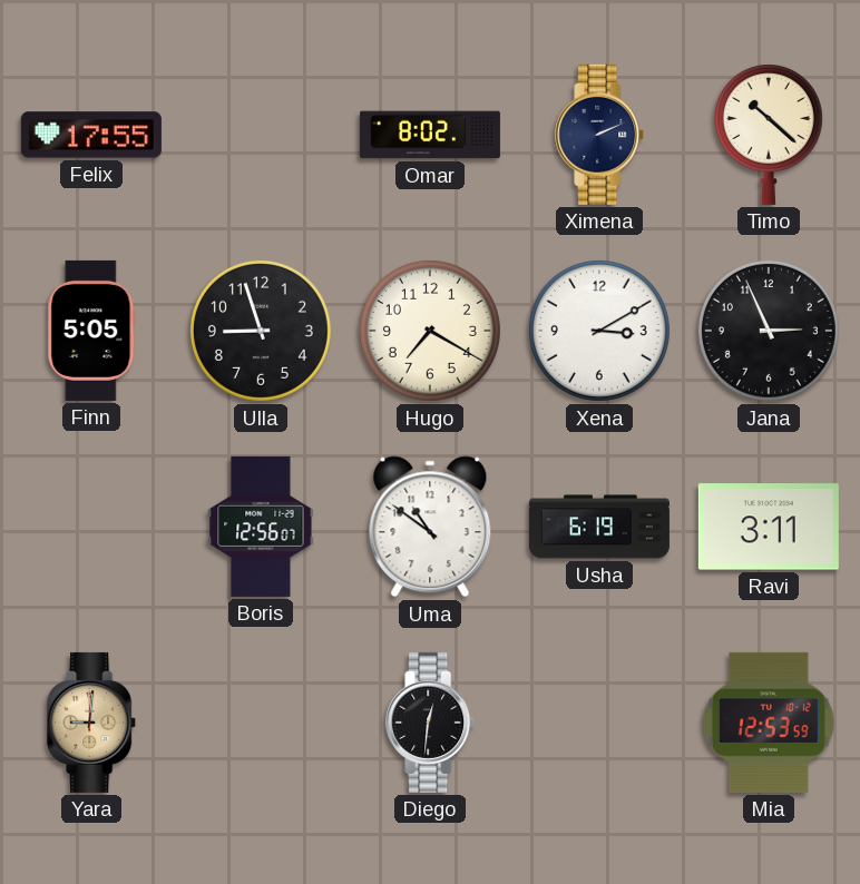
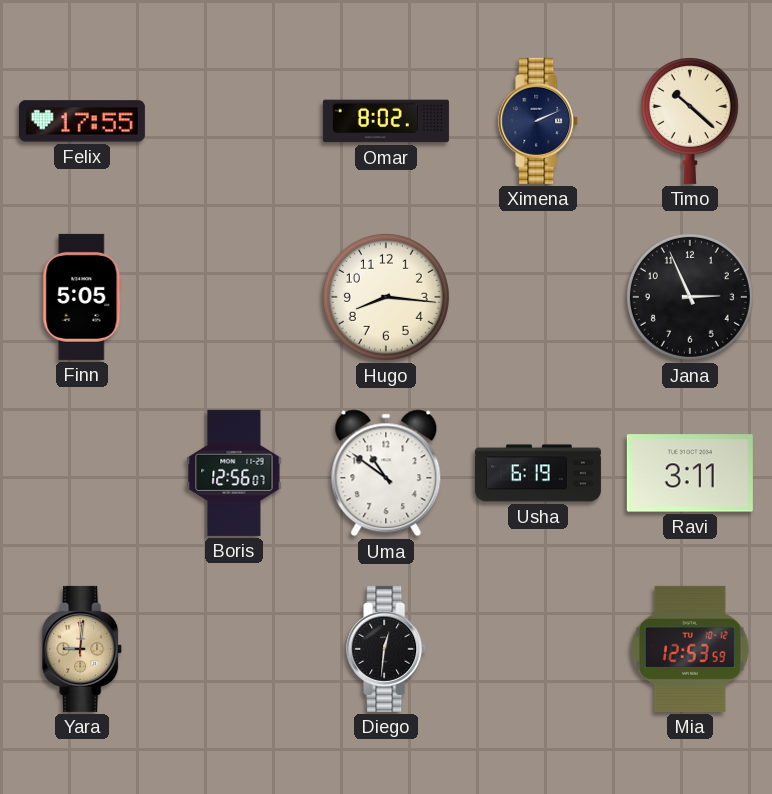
Ulla: 8:57 -> none (261, 331)
Hugo: 7:20 -> 8:16 (386, 297)
Xena: 3:10 -> none (599, 331)
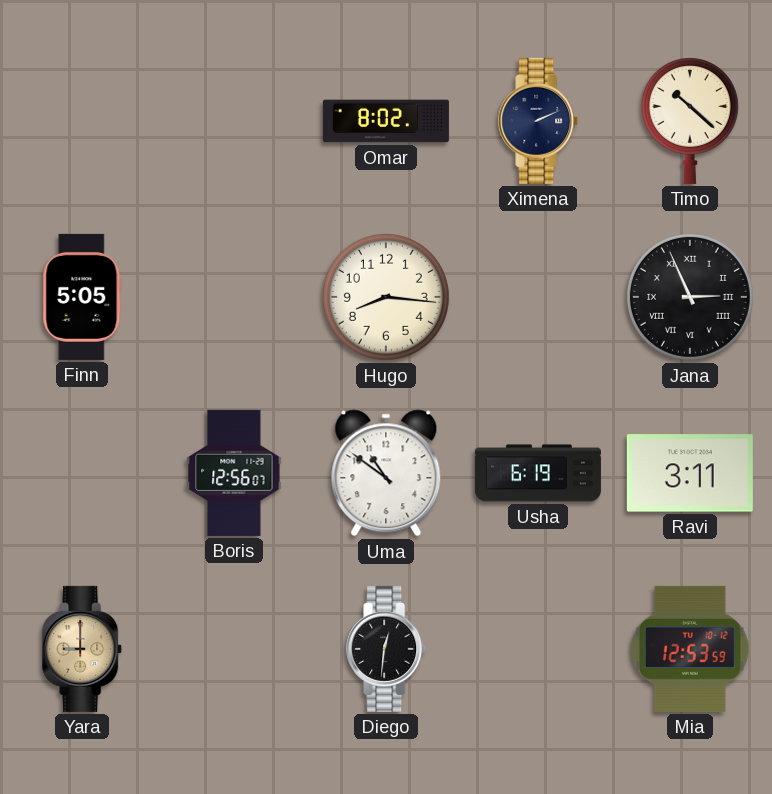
Felix: 17:55 -> none (82, 121)
Jana numerals: Arabic -> Roman (690, 297)
Yara: 9:01 -> 9:00 (83, 649)
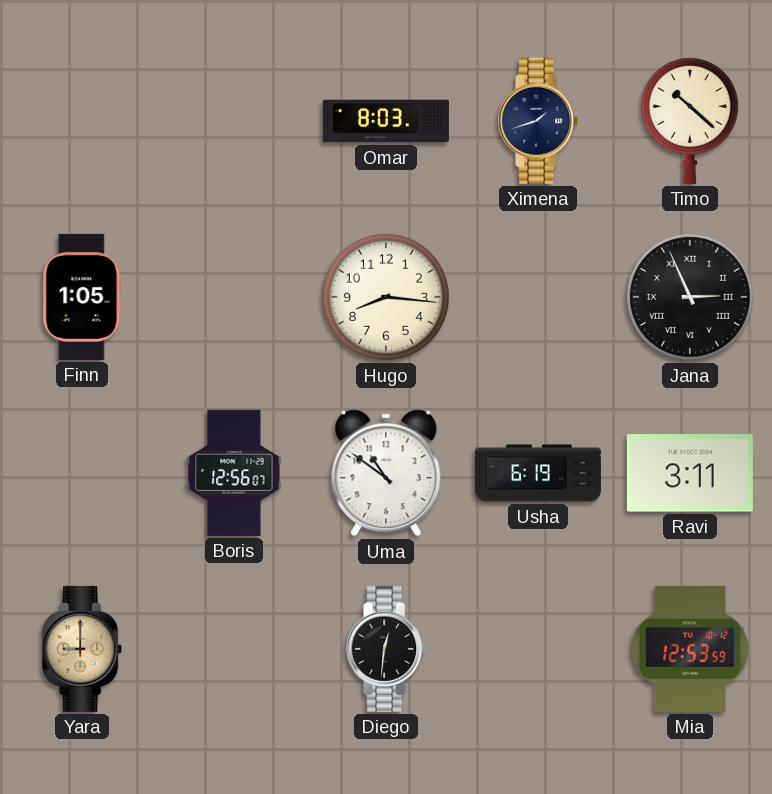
Omar: 8:02 -> 8:03 (386, 121)
Ximena: 2:11 -> 1:42 (539, 121)
Finn: 5:05 -> 1:05 (82, 297)
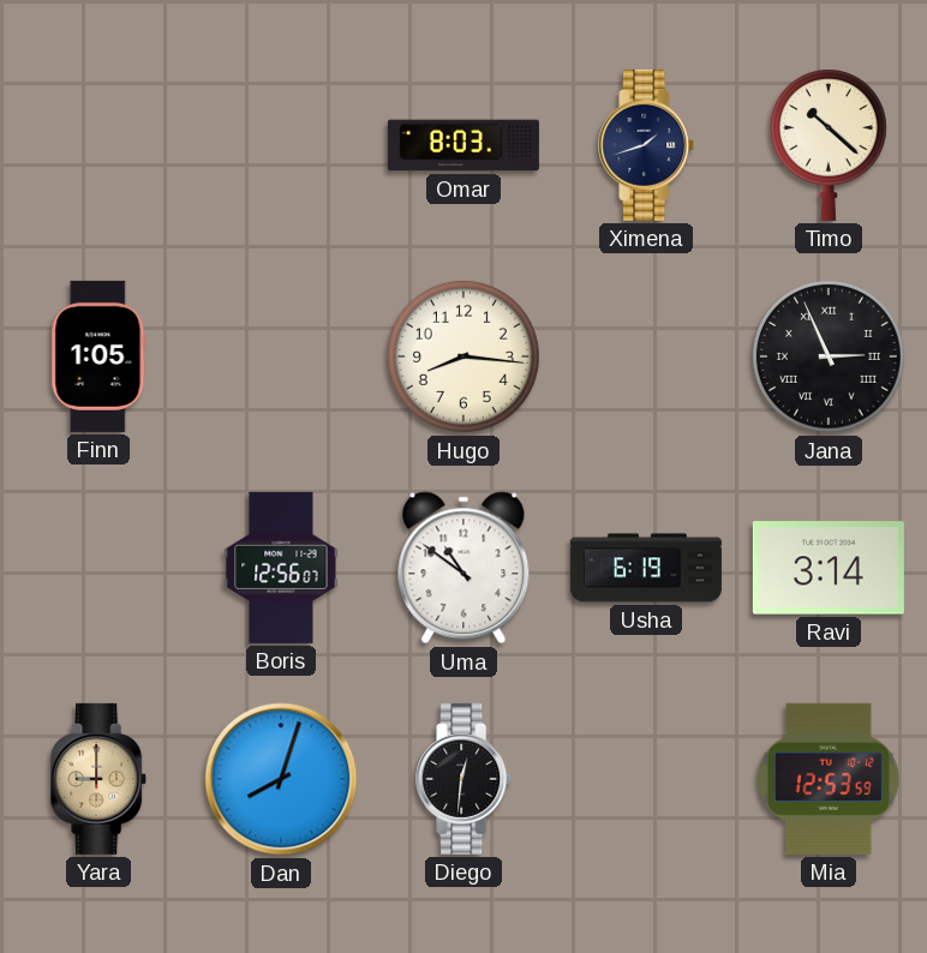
Ravi: 3:11 -> 3:14 (829, 568)
Dan: none -> 8:03 (281, 779)
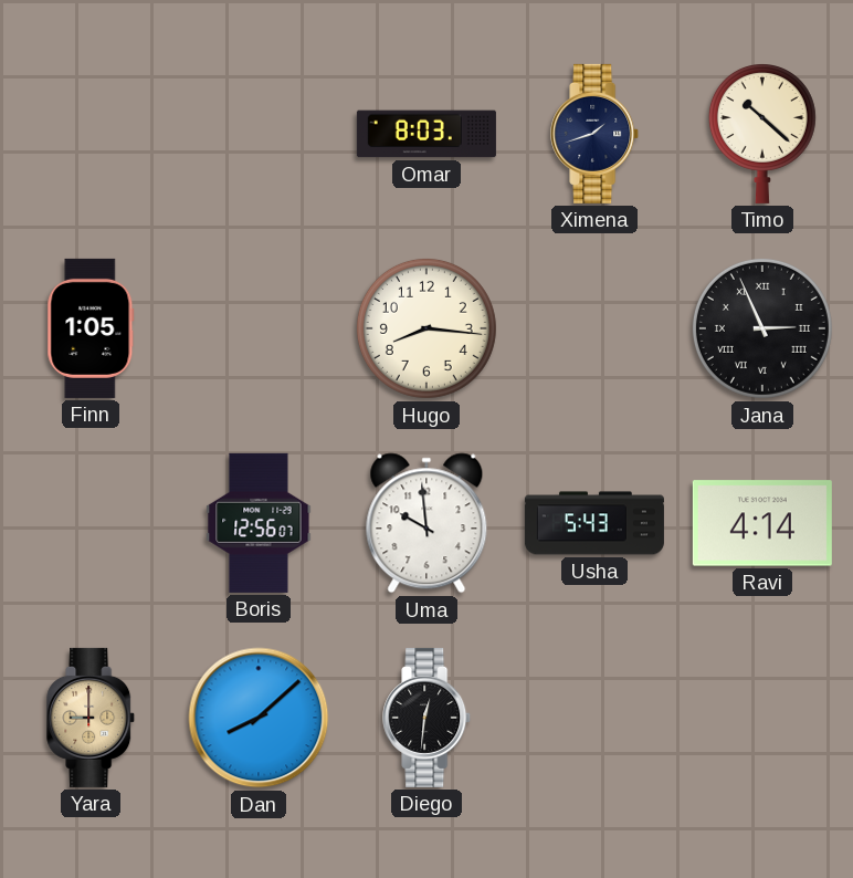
Uma: 10:51 -> 9:59 (426, 523)
Usha: 6:19 -> 5:43 (594, 523)
Ravi: 3:14 -> 4:14 (762, 523)
Dan: 8:03 -> 8:08 (259, 718)
Mia: 12:53 -> none (829, 779)
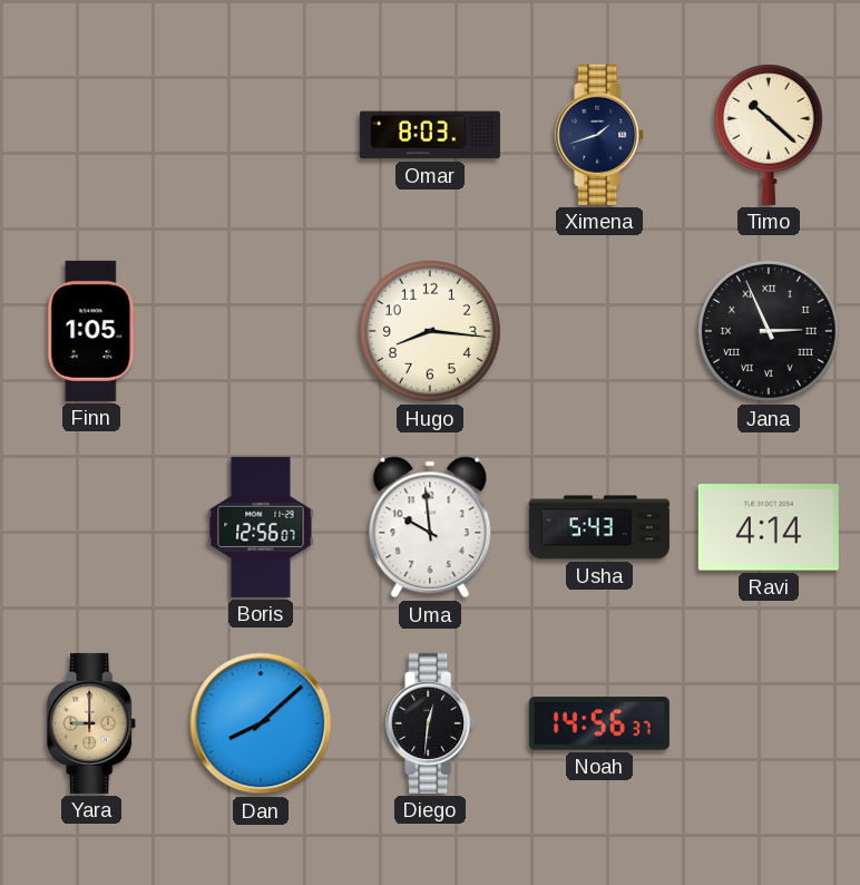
Noah: none -> 14:56 (599, 724)
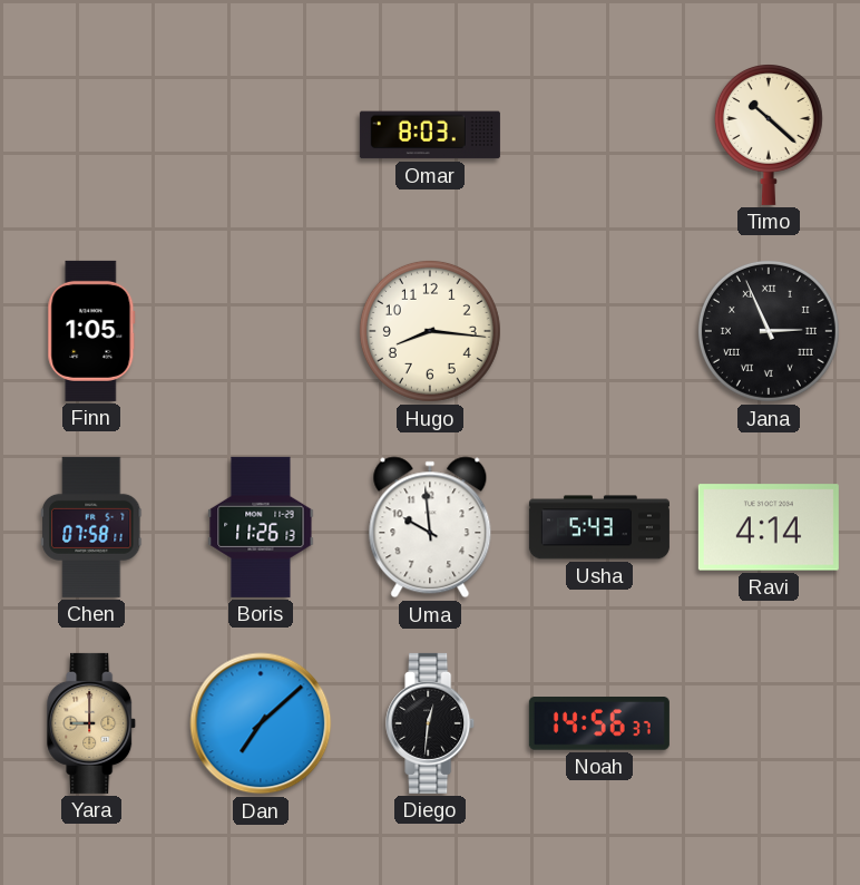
Ximena: 1:42 -> none (600, 135)
Chen: none -> 07:58 (91, 527)
Boris: 12:56 -> 11:26 (261, 527)
Dan: 8:08 -> 7:08 (261, 723)
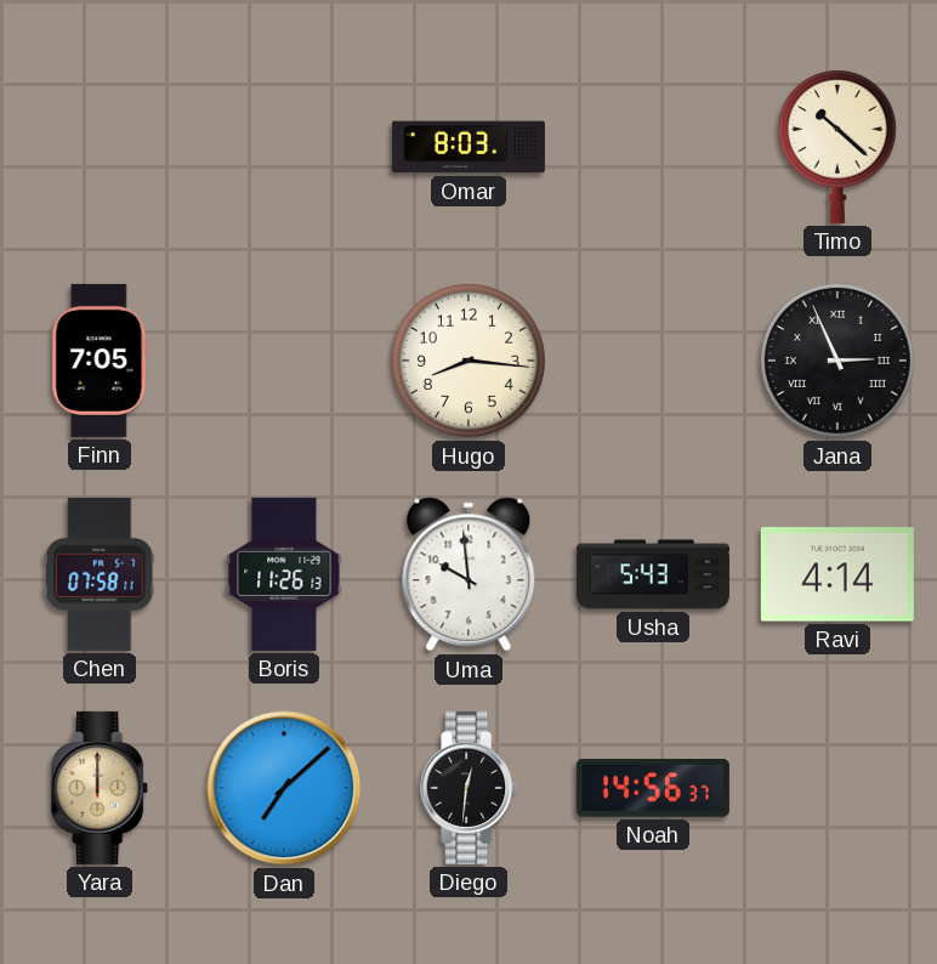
Finn: 1:05 -> 7:05 (100, 361)
Yara: 9:00 -> 12:00 (101, 788)
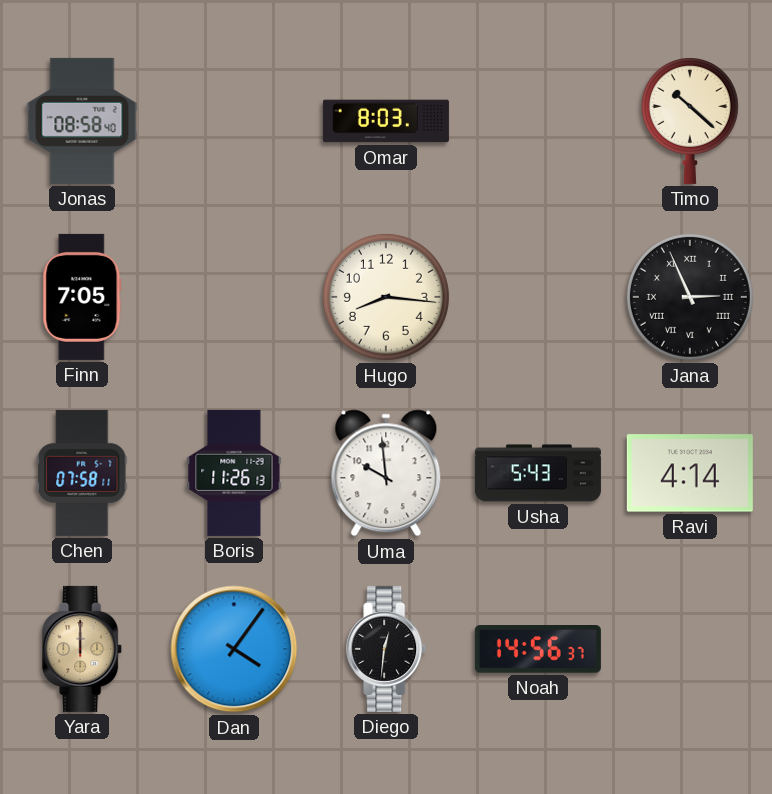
Jonas: none -> 08:58 (82, 121)
Dan: 7:08 -> 4:06 (234, 649)
